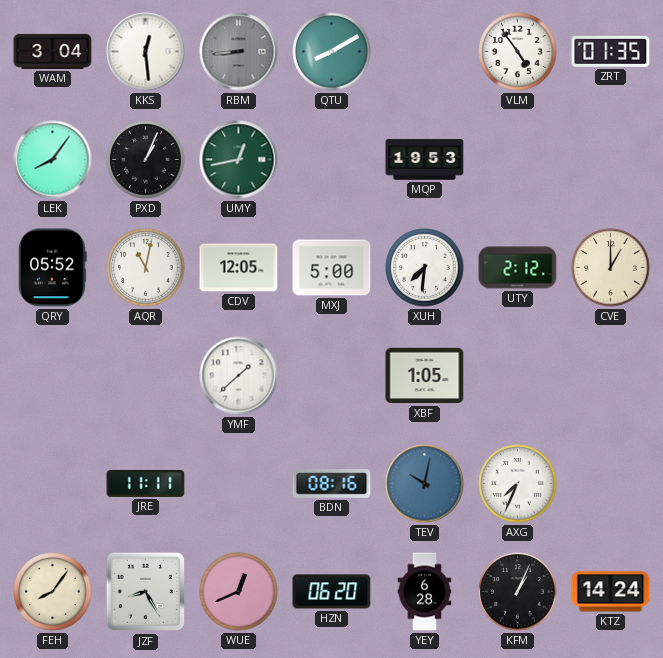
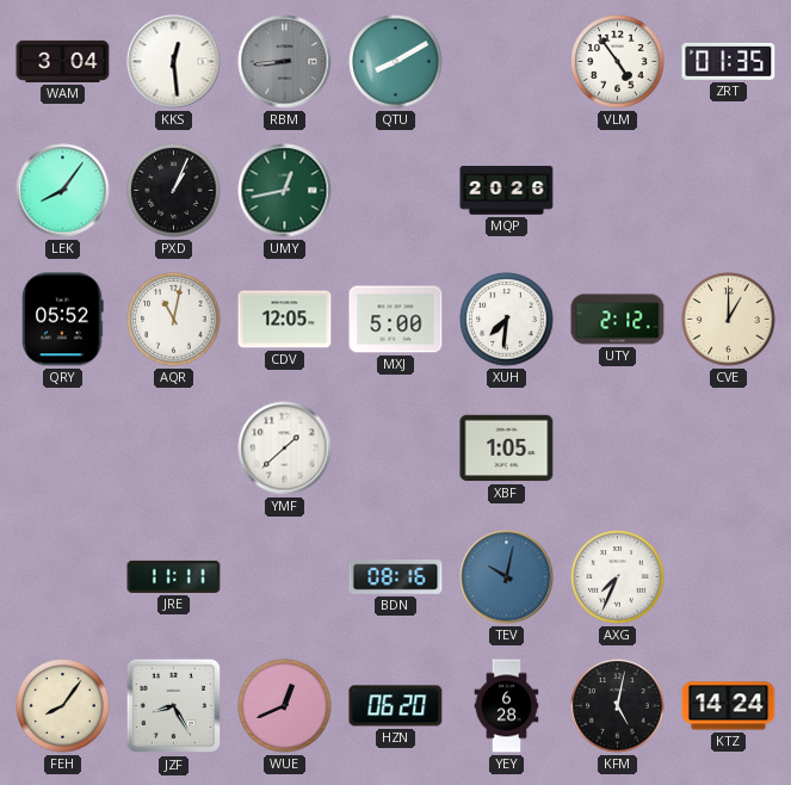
MQP: 19:53 -> 20:26 (507, 191)
KFM: 1:04 -> 5:02 (618, 706)
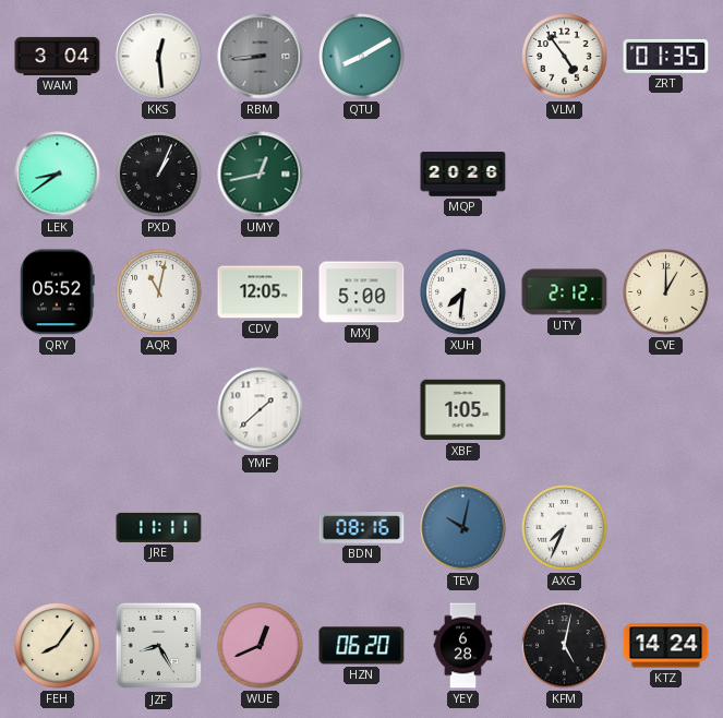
LEK: 8:06 -> 8:39 (58, 175)
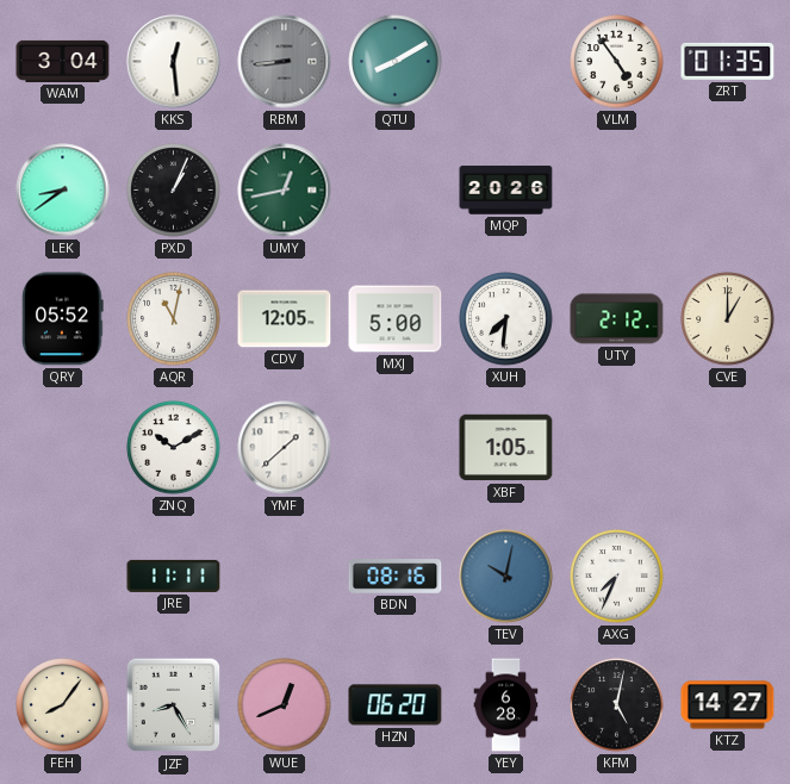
ZNQ: none -> 10:10 (174, 448)
KTZ: 14:24 -> 14:27 (728, 705)
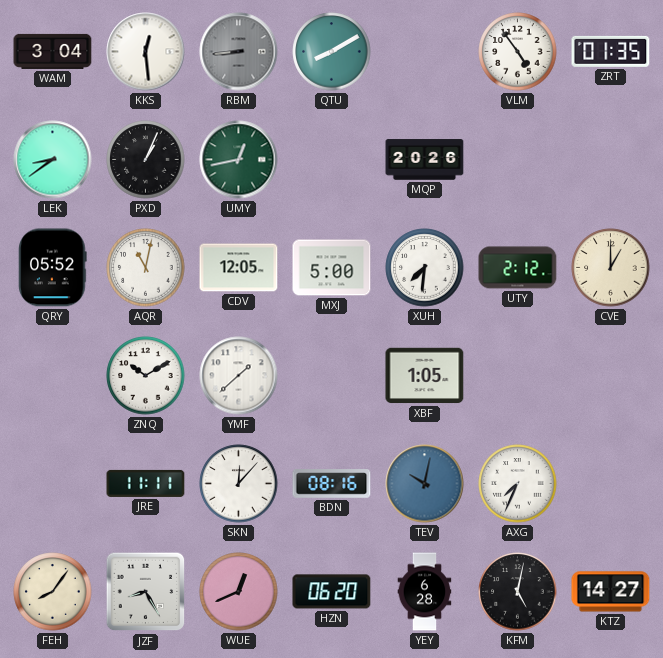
SKN: none -> 12:07 (239, 484)
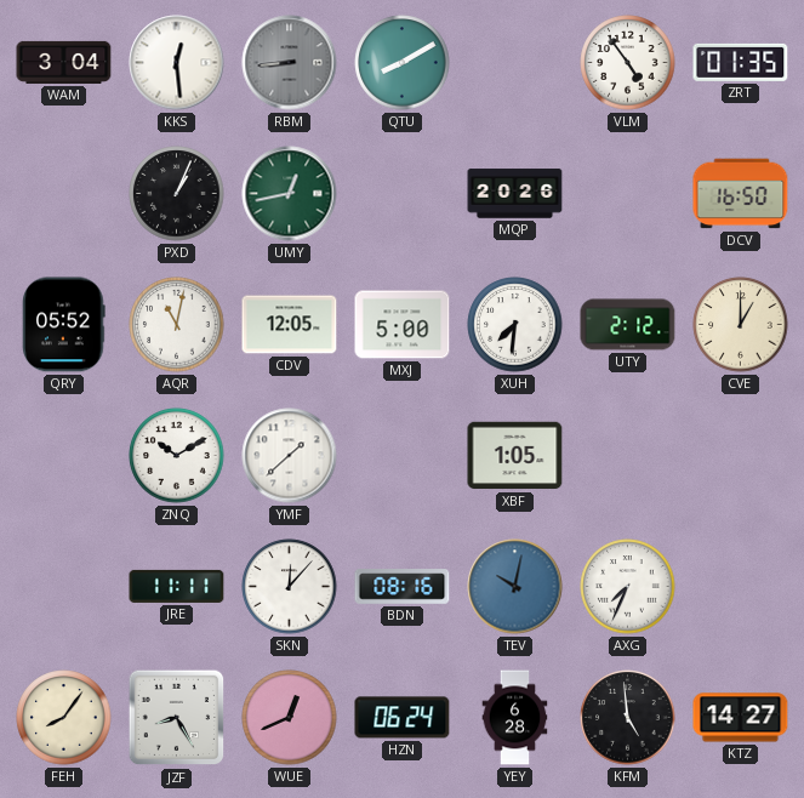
LEK: 8:39 -> none (53, 160)
DCV: none -> 16:50 (741, 194)
HZN: 06:20 -> 06:24 (403, 718)
KFM: 5:02 -> 4:59 (628, 718)
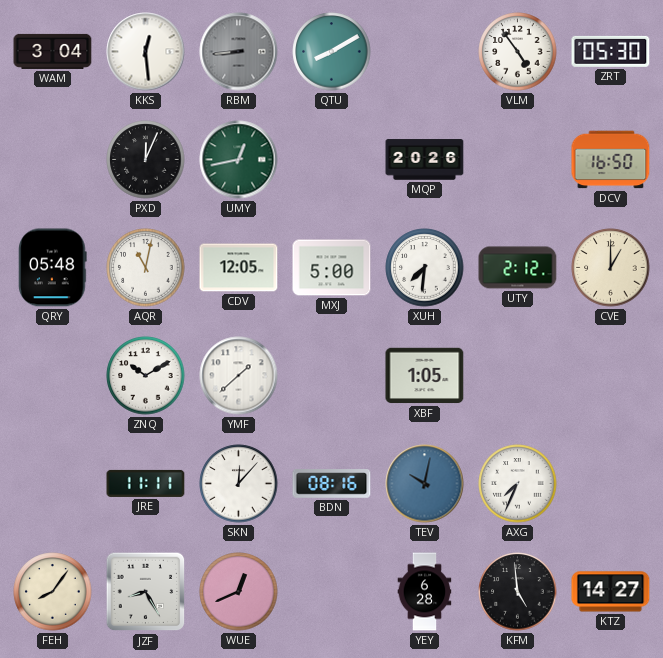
ZRT: 01:35 -> 05:30 (611, 51)
PXD: 1:04 -> 12:04 (146, 160)
QRY: 05:52 -> 05:48 (53, 268)
HZN: 06:24 -> none (403, 718)
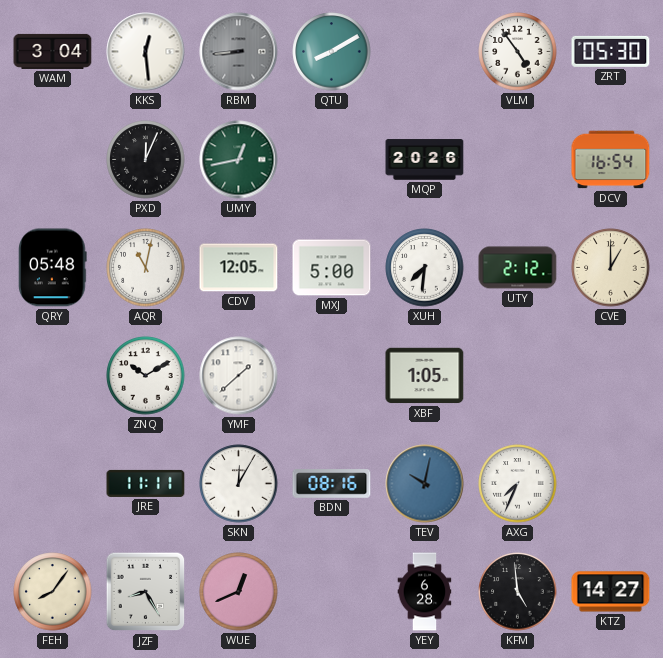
DCV: 16:50 -> 16:54 (611, 160)
SKN: 12:07 -> 12:05 (239, 484)
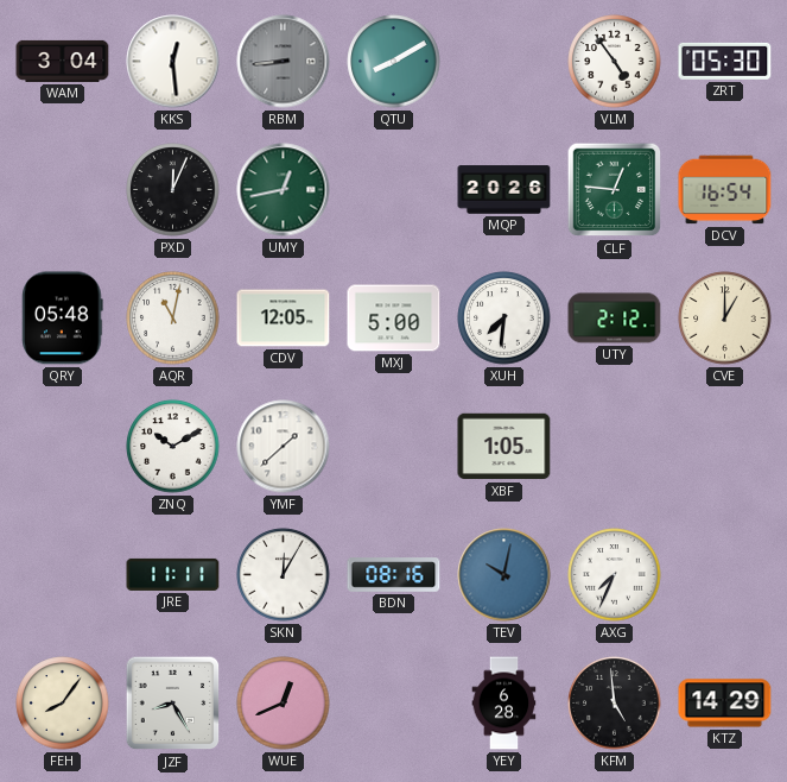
CLF: none -> 12:46 (615, 190)
KTZ: 14:27 -> 14:29 (725, 704)
